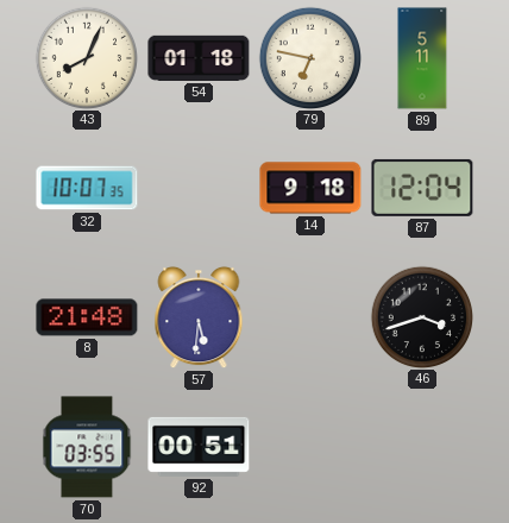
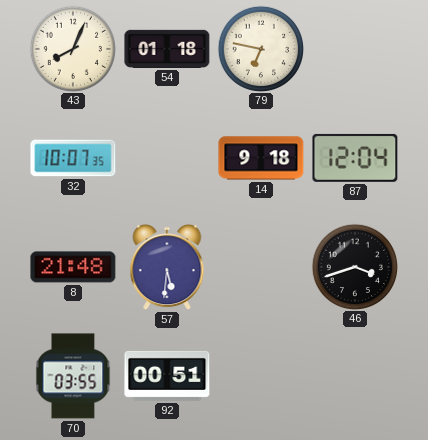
89: 5:11 -> none (422, 58)
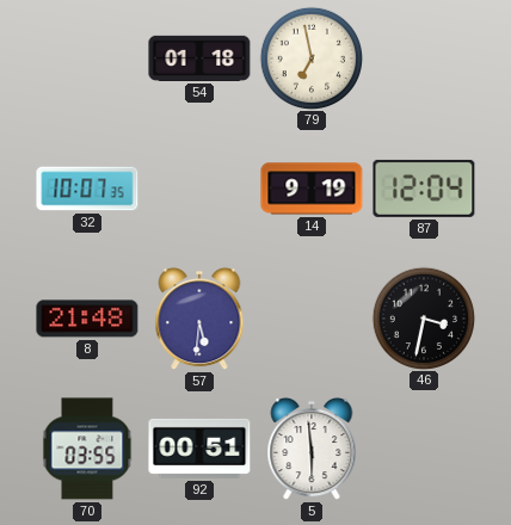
43: 8:04 -> none (72, 48)
79: 6:47 -> 6:58 (310, 57)
14: 9:18 -> 9:19 (312, 189)
46: 3:42 -> 3:32 (423, 317)
5: none -> 5:59 (312, 449)
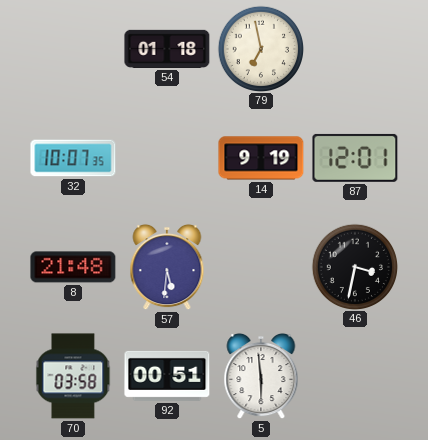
87: 12:04 -> 12:01 (355, 158)
70: 03:55 -> 03:58 (73, 376)
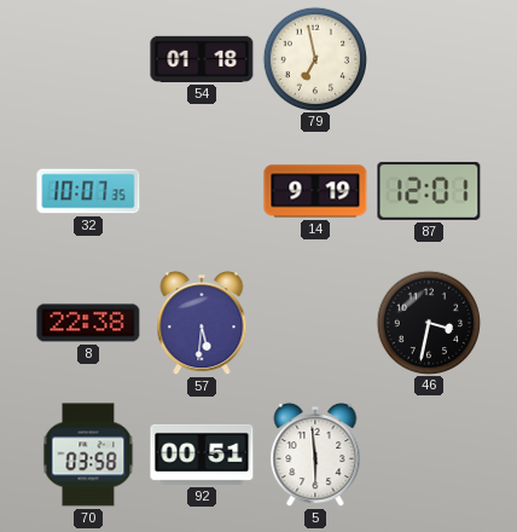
8: 21:48 -> 22:38 (88, 323)
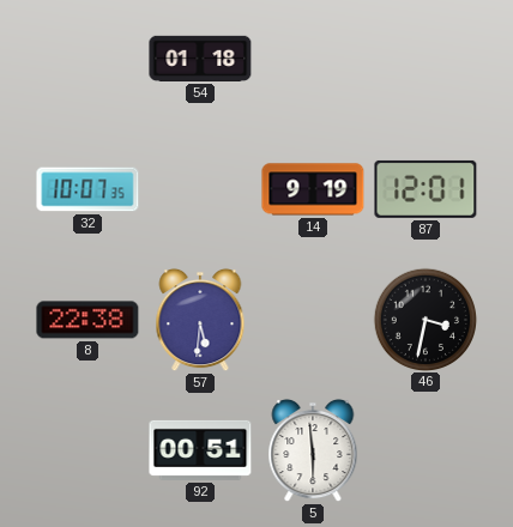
79: 6:58 -> none (314, 58)
70: 03:58 -> none (88, 455)
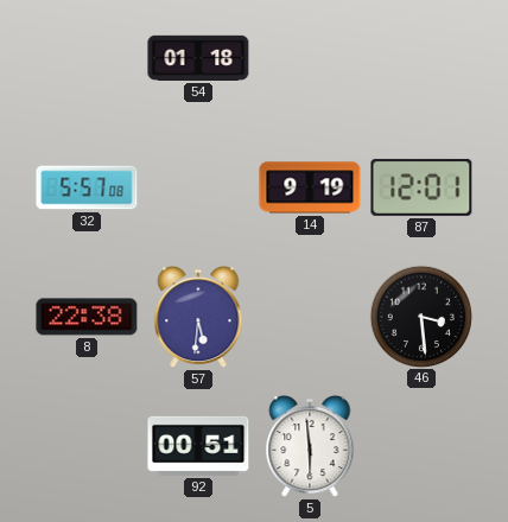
32: 10:07 -> 5:57 (87, 187)
46: 3:32 -> 3:29 (420, 316)
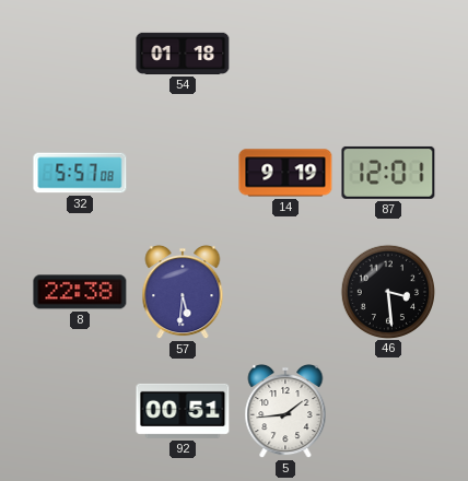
5: 5:59 -> 1:44 (285, 411)
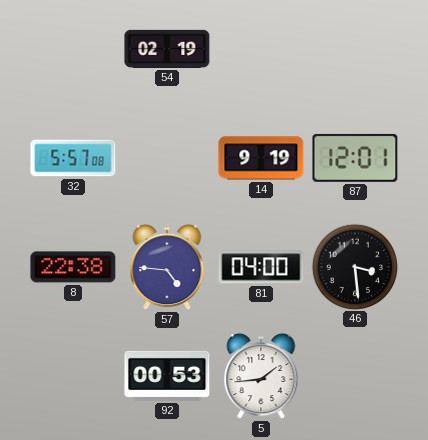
54: 01:18 -> 02:19 (167, 49)
57: 5:31 -> 4:46 (167, 267)
81: none -> 04:00 (261, 267)
92: 00:51 -> 00:53 (167, 376)
